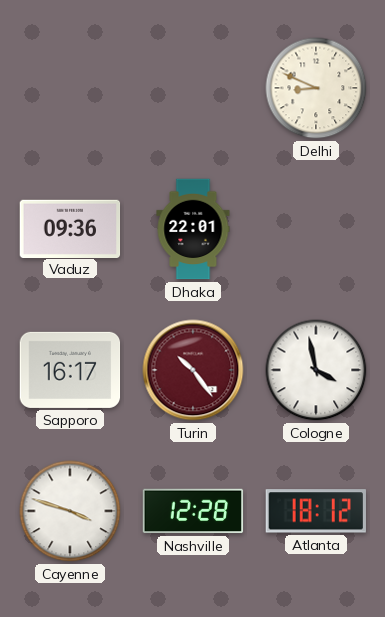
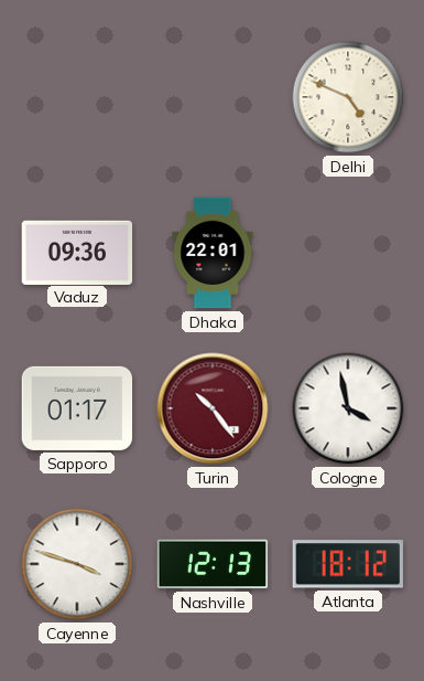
Delhi: 8:49 -> 4:49 (348, 97)
Sapporo: 16:17 -> 01:17 (77, 408)
Nashville: 12:28 -> 12:13 (213, 564)
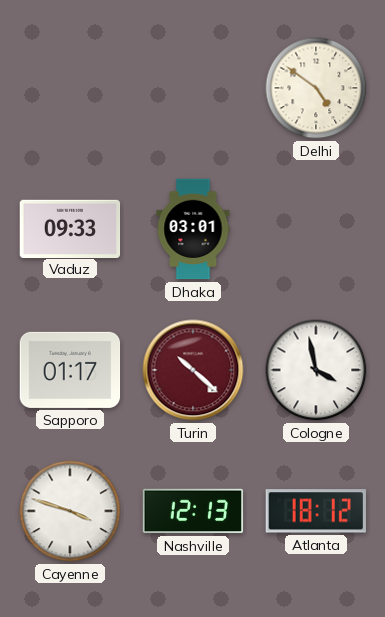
Delhi: 4:49 -> 4:51 (316, 88)
Vaduz: 09:36 -> 09:33 (70, 228)
Dhaka: 22:01 -> 03:01 (193, 229)
Turin: 10:24 -> 10:22 (193, 370)
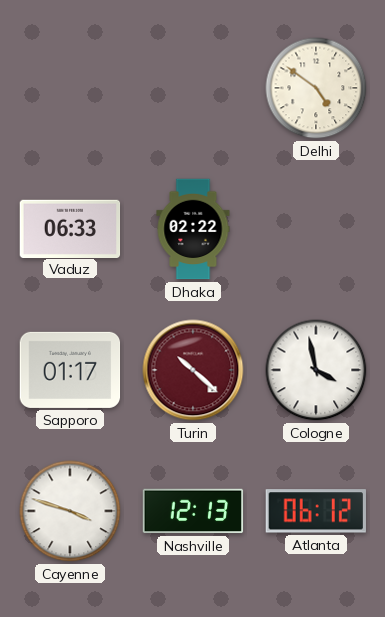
Vaduz: 09:33 -> 06:33 (70, 228)
Dhaka: 03:01 -> 02:22 (193, 229)
Atlanta: 18:12 -> 06:12 (316, 511)
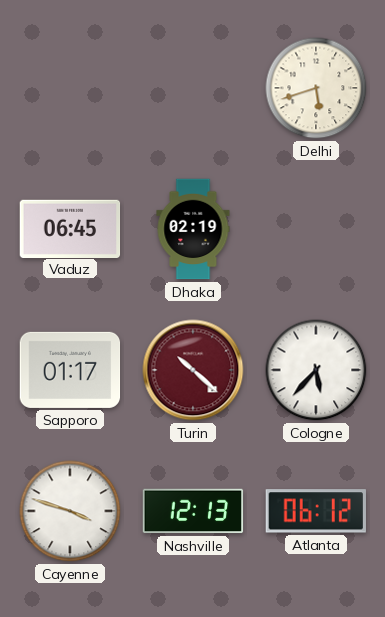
Delhi: 4:51 -> 5:42 (316, 88)
Vaduz: 06:33 -> 06:45 (70, 228)
Dhaka: 02:22 -> 02:19 (193, 229)
Cologne: 3:58 -> 5:37 (316, 370)
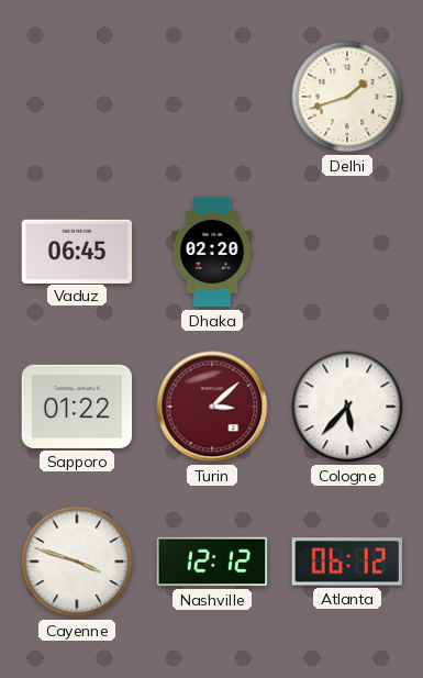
Delhi: 5:42 -> 1:42 (347, 97)
Dhaka: 02:19 -> 02:20 (212, 252)
Sapporo: 01:17 -> 01:22 (77, 407)
Turin: 10:22 -> 3:08 (212, 407)
Nashville: 12:13 -> 12:12 (212, 562)
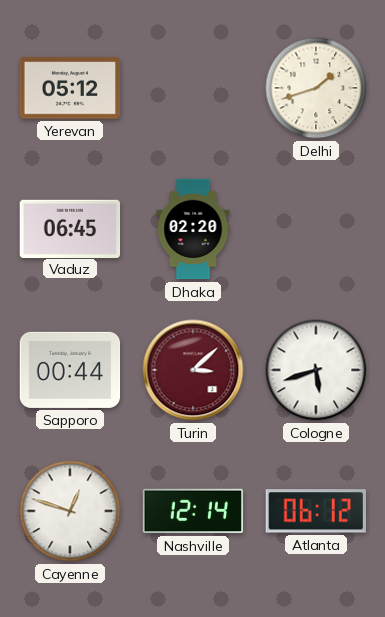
Yerevan: none -> 05:12 (70, 88)
Sapporo: 01:22 -> 00:44 (70, 370)
Cologne: 5:37 -> 5:42 (316, 370)
Cayenne: 3:48 -> 12:48 (70, 511)
Nashville: 12:12 -> 12:14 (193, 511)
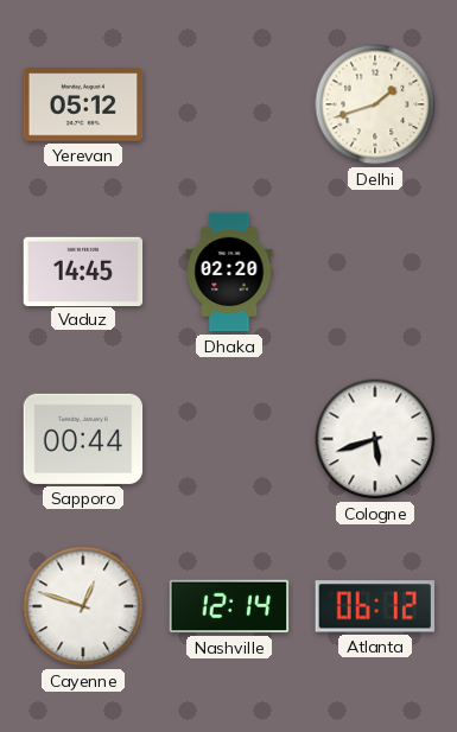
Vaduz: 06:45 -> 14:45 (83, 270)
Turin: 3:08 -> none (193, 370)
